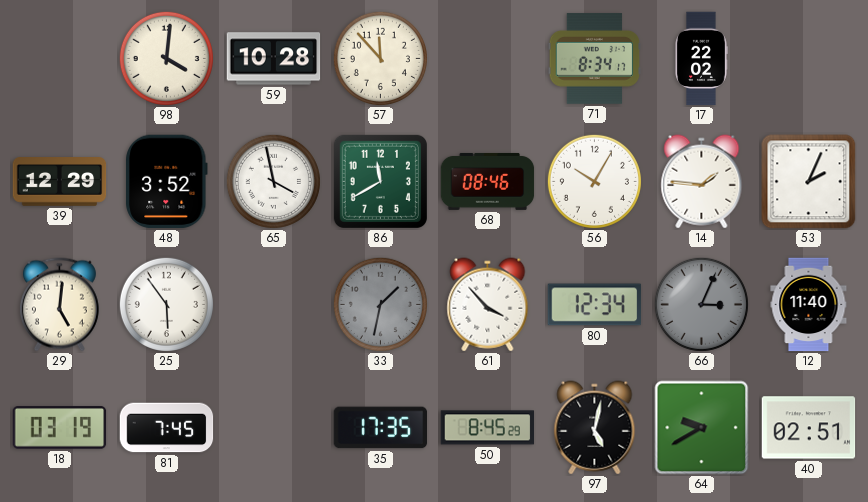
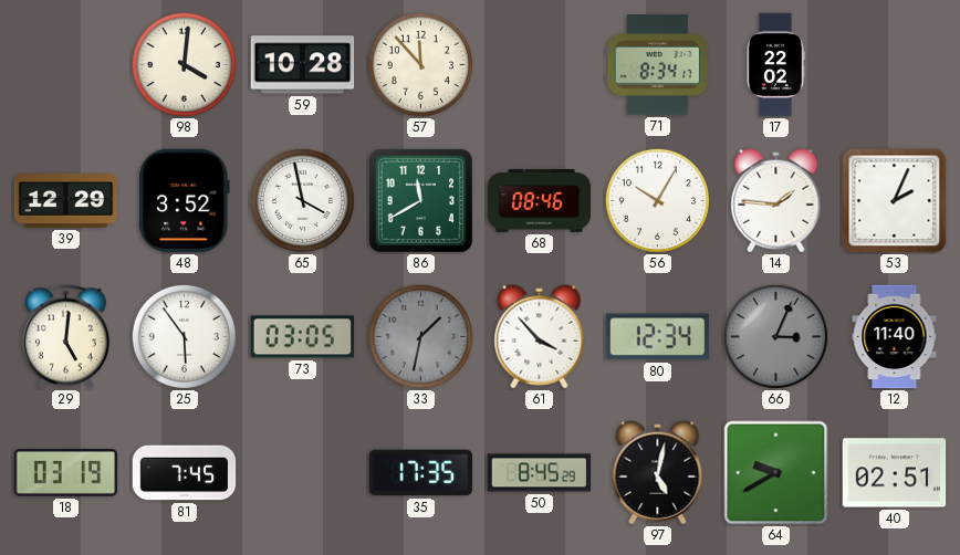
73: none -> 03:05 (302, 337)
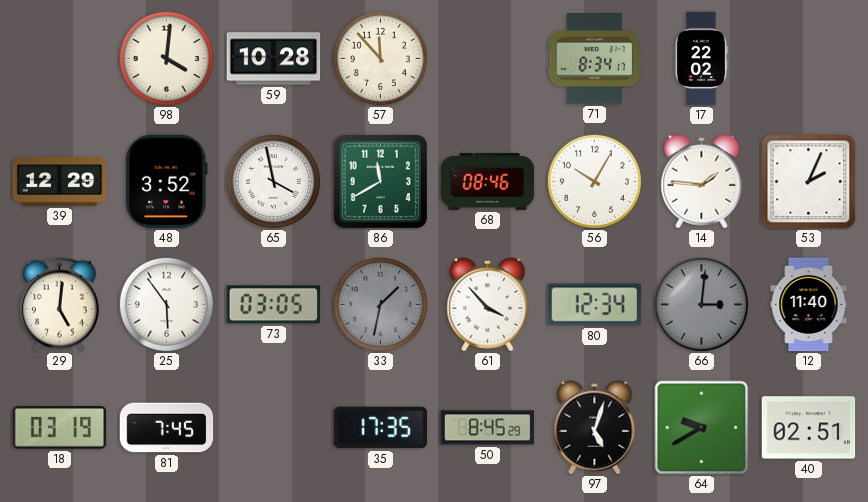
66: 3:04 -> 3:01 (701, 304)
97: 5:02 -> 5:03 (595, 428)
